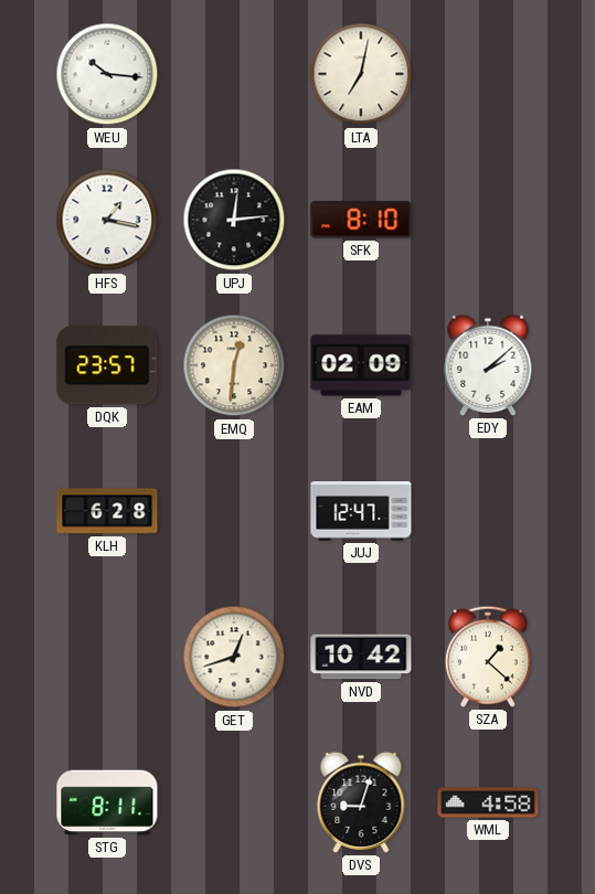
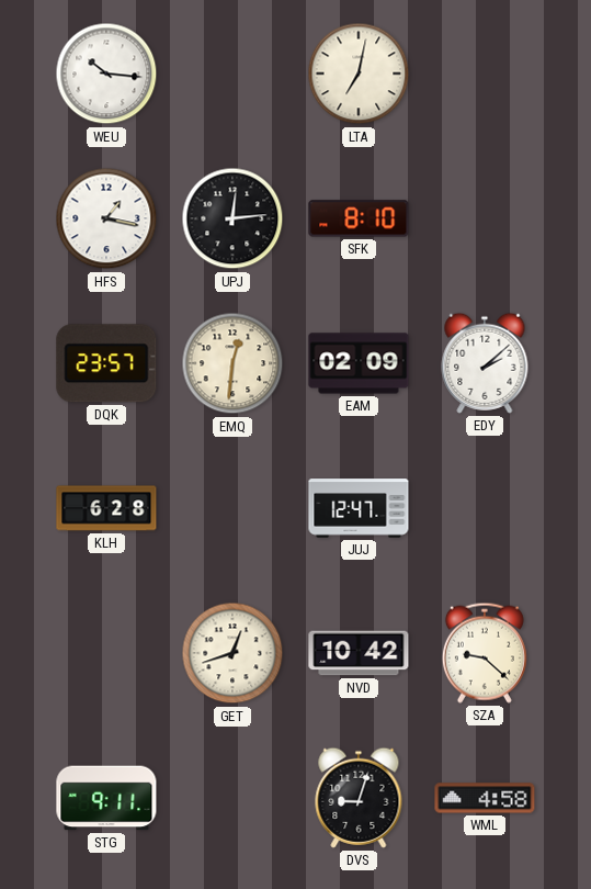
SZA: 1:22 -> 9:22 (485, 653)
STG: 8:11 -> 9:11 (106, 798)
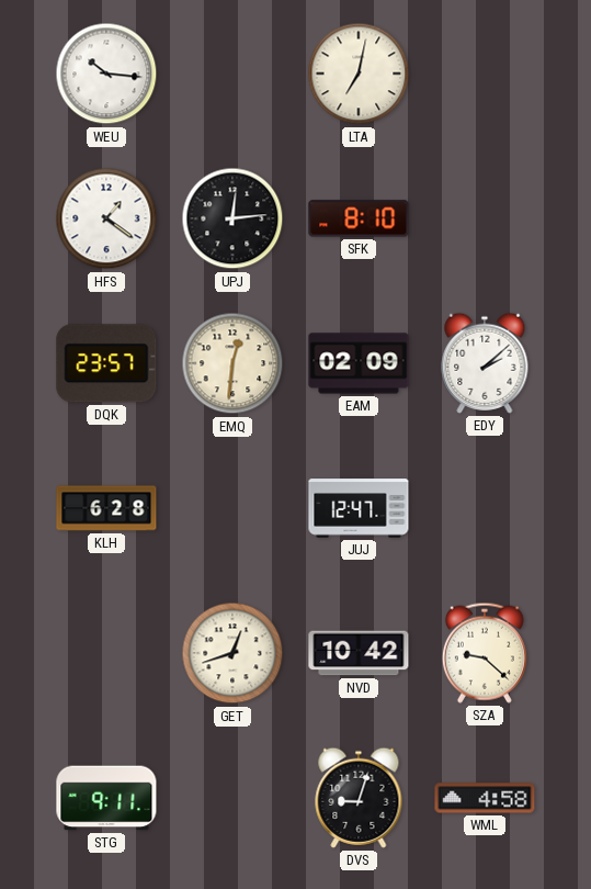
HFS: 1:17 -> 1:21 (106, 218)
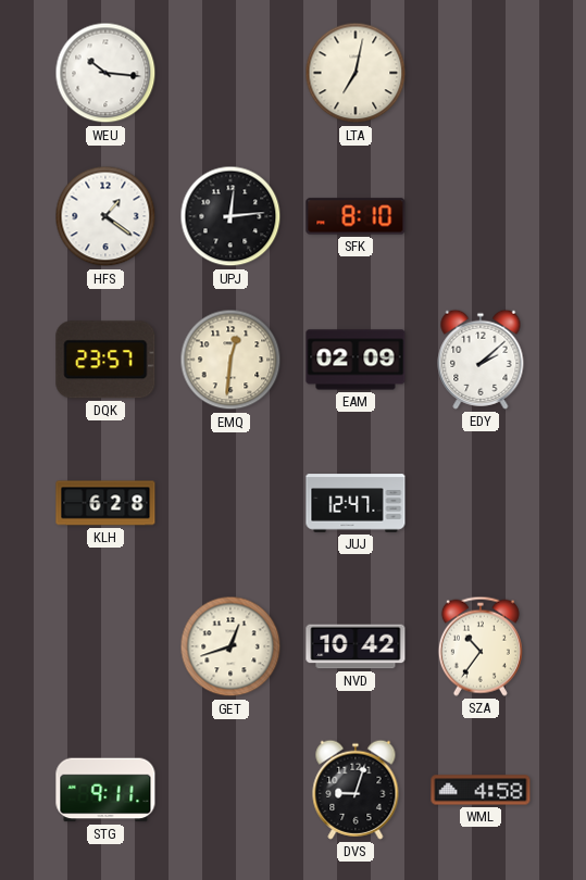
SZA: 9:22 -> 10:36 (481, 646)
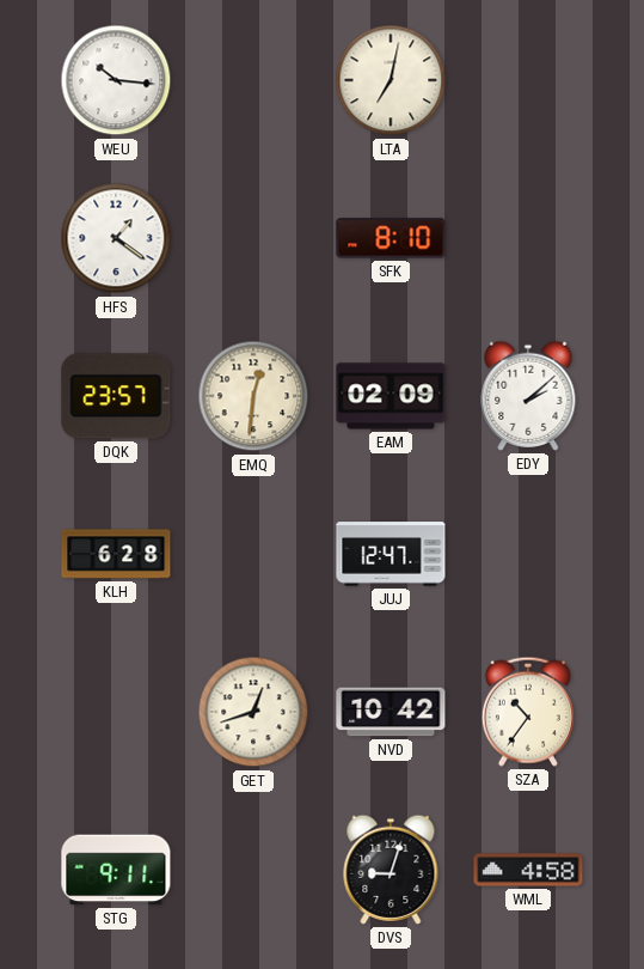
UPJ: 12:14 -> none (230, 216)
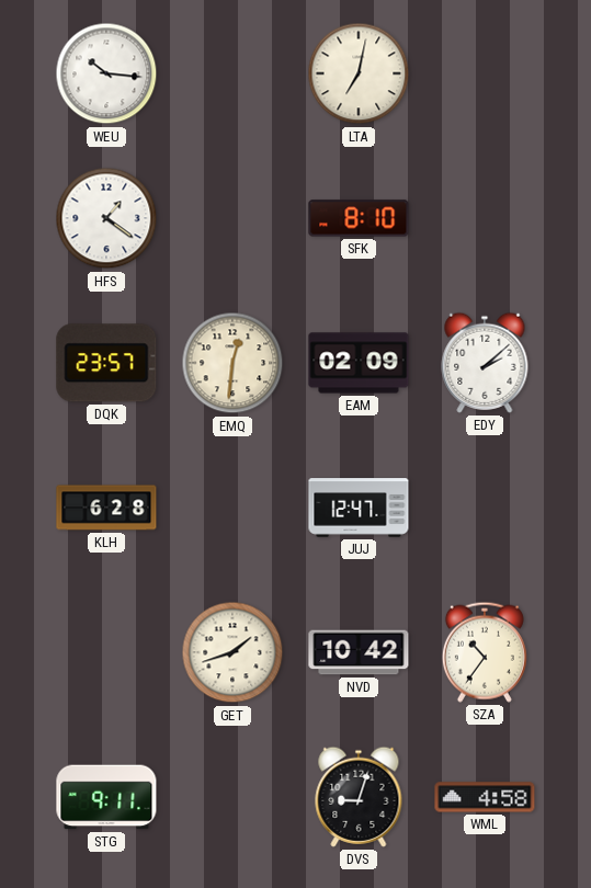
GET: 12:42 -> 1:42 (232, 652)
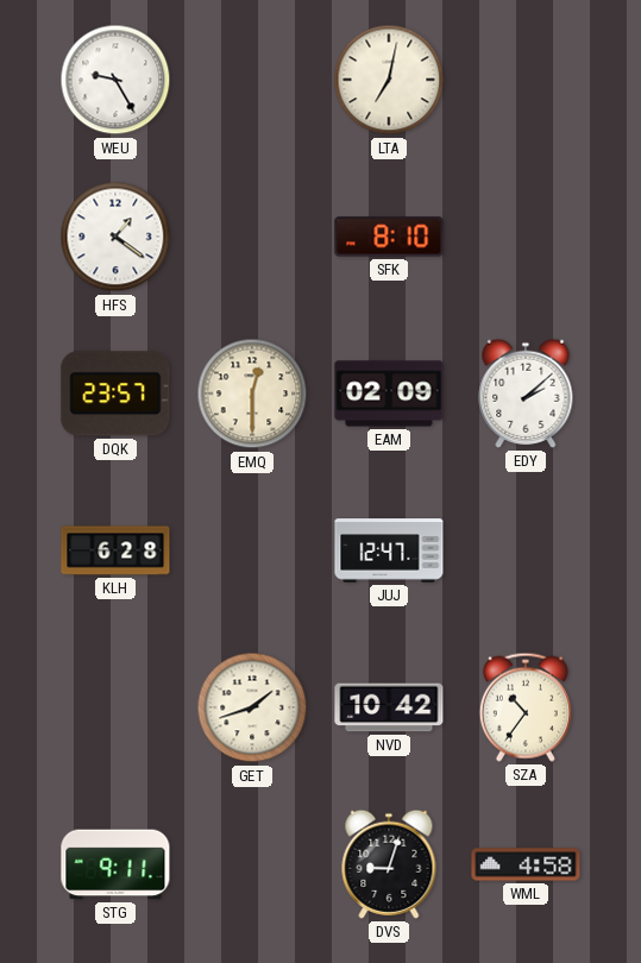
WEU: 10:16 -> 9:25 (115, 80)
EMQ: 12:31 -> 12:30 (252, 394)
